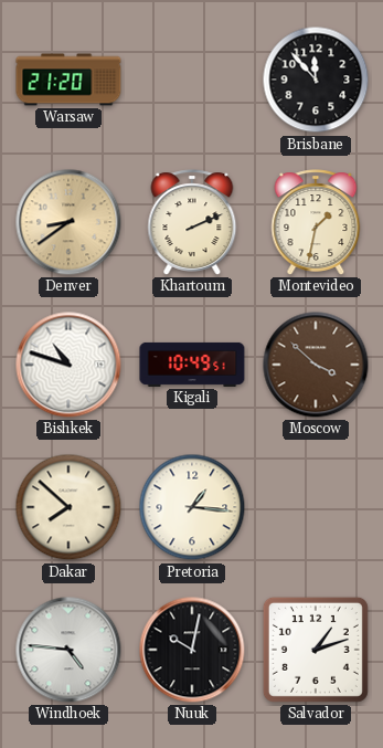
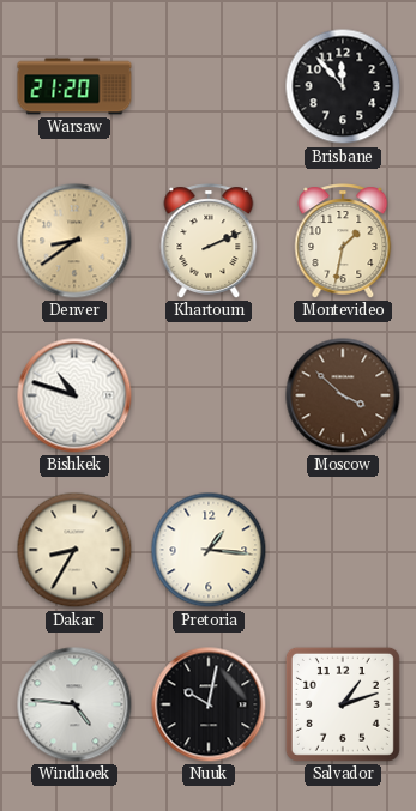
Kigali: 10:49 -> none (192, 365)
Dakar: 7:52 -> 8:35 (74, 550)
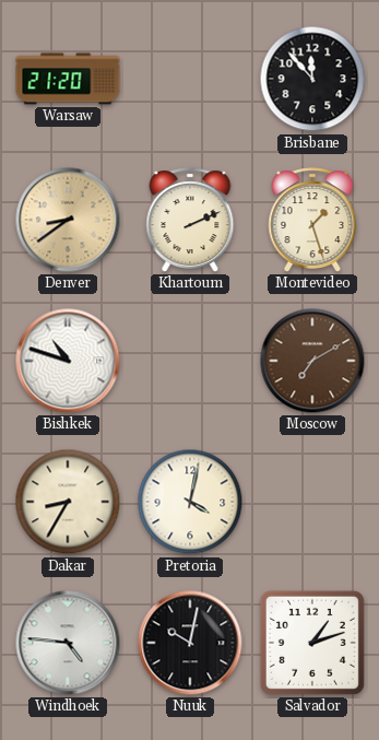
Montevideo: 1:32 -> 1:27 (312, 220)
Moscow: 3:52 -> 7:10 (312, 361)
Pretoria: 1:16 -> 4:02 (190, 502)
